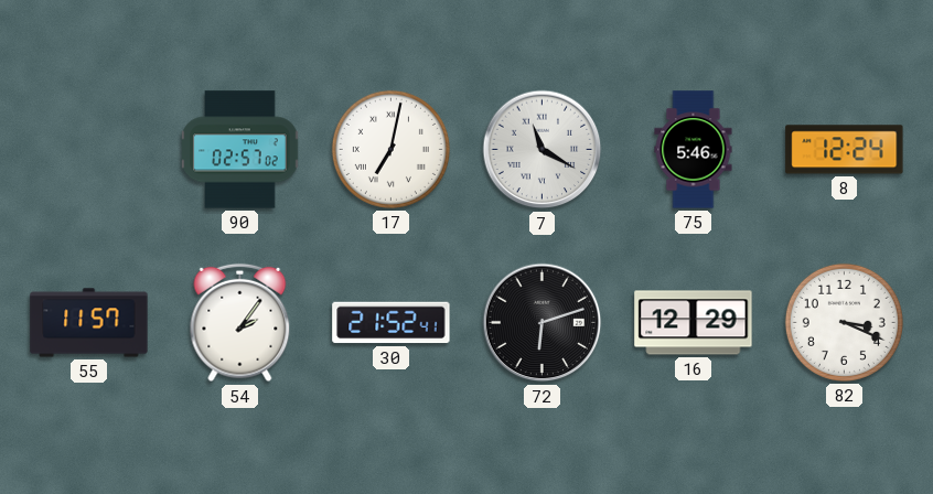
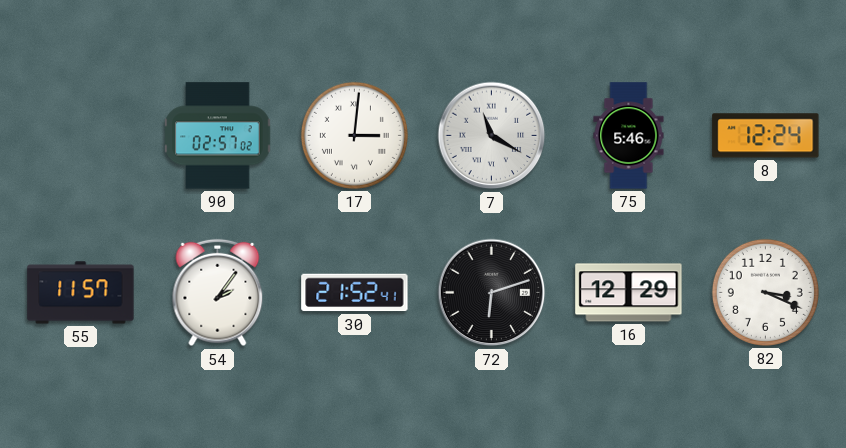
17: 7:02 -> 3:01 (354, 135)
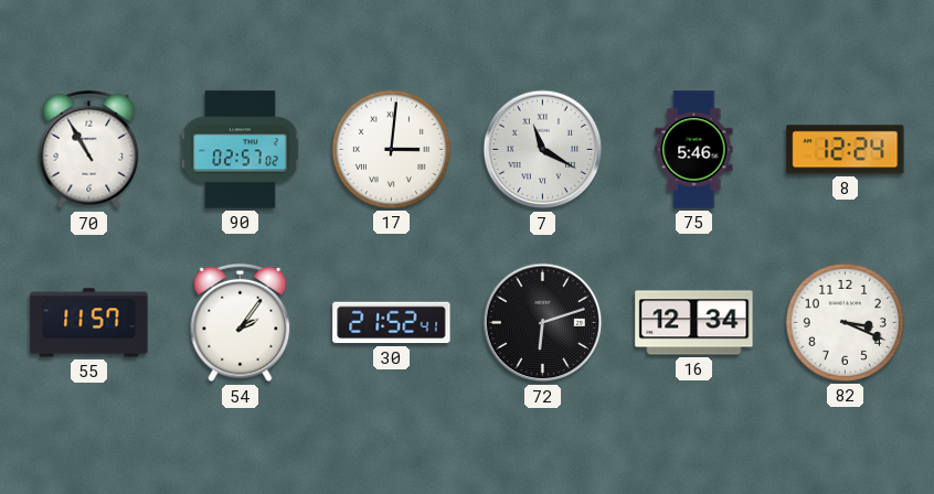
70: none -> 10:55 (89, 150)
16: 12:29 -> 12:34 (694, 323)
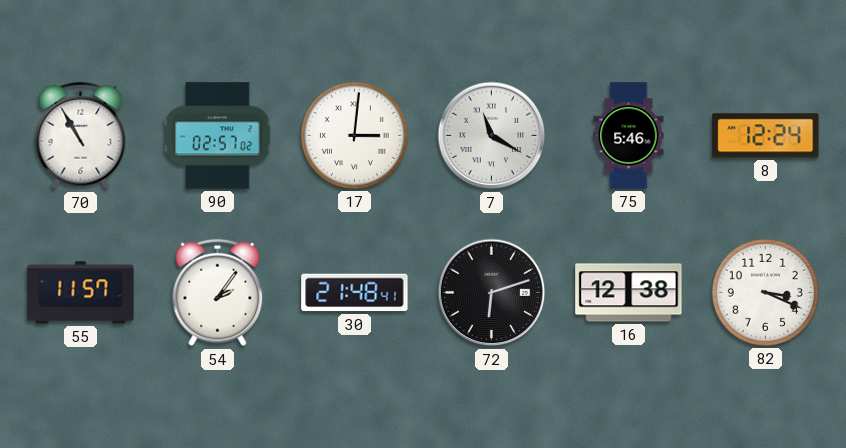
30: 21:52 -> 21:48 (355, 293)
16: 12:34 -> 12:38 (629, 293)
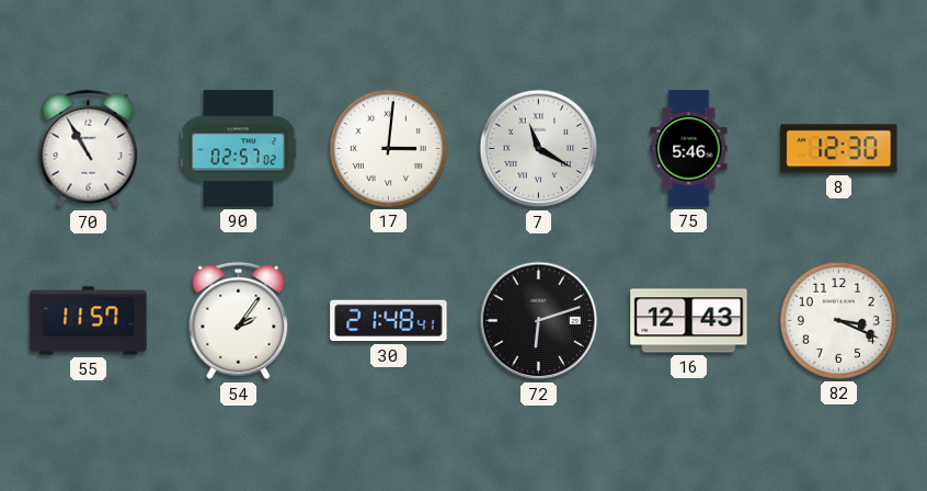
8: 12:24 -> 12:30 (839, 149)
16: 12:38 -> 12:43 (689, 321)
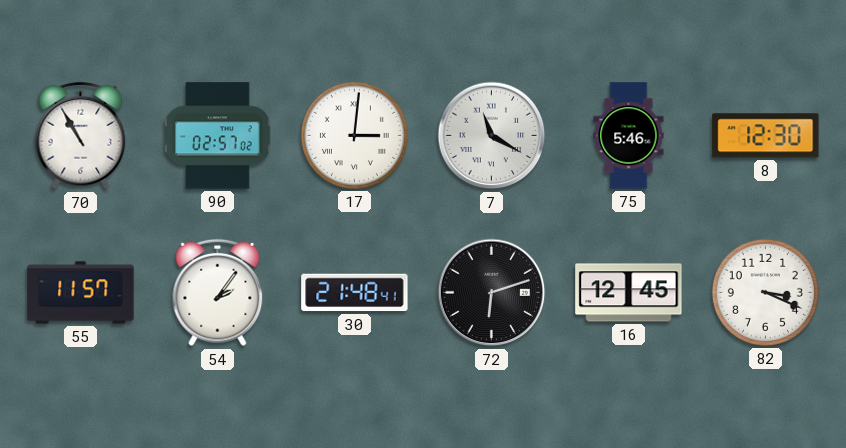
16: 12:43 -> 12:45 (629, 293)
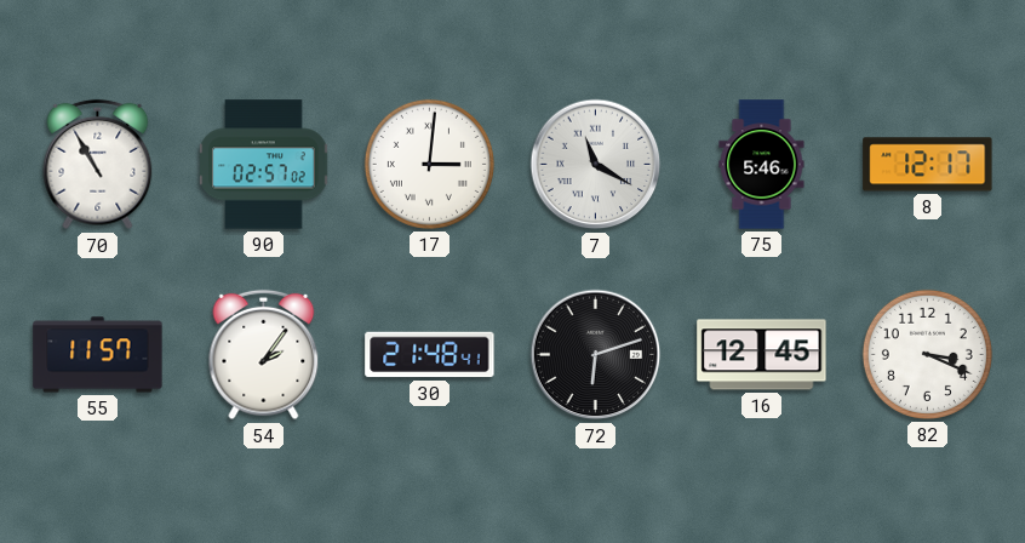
8: 12:30 -> 12:17 (928, 165)
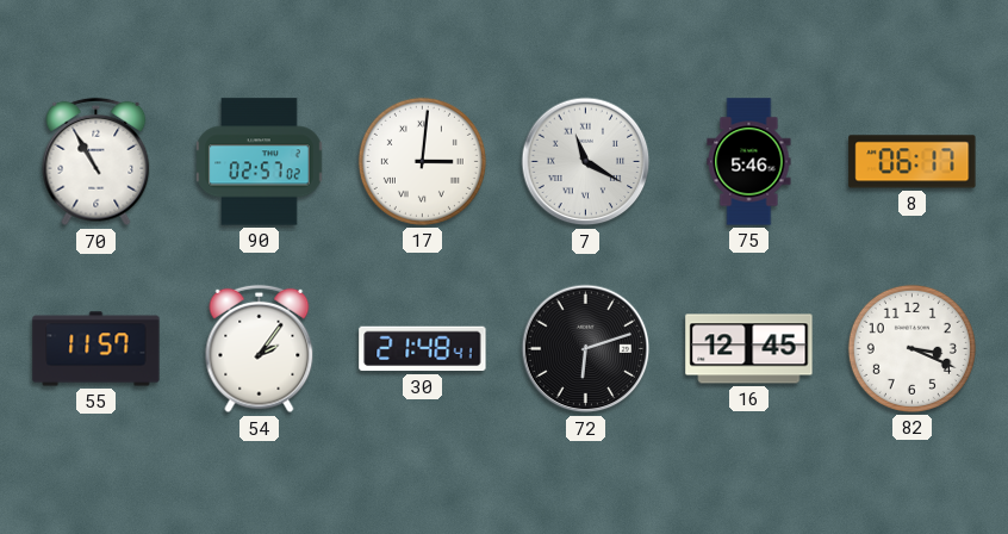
8: 12:17 -> 06:17 (913, 162)
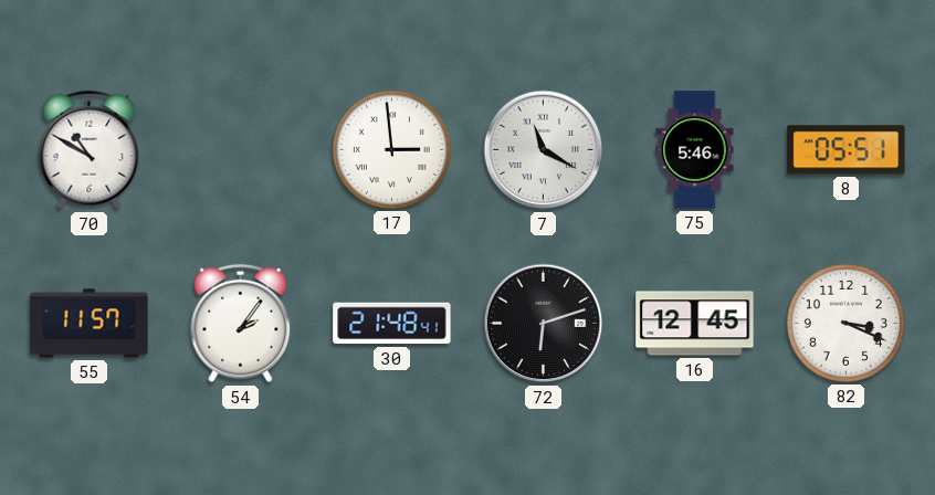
70: 10:55 -> 10:50 (90, 150)
90: 02:57 -> none (260, 162)
17: 3:01 -> 2:59 (391, 149)
8: 06:17 -> 05:51 (847, 150)
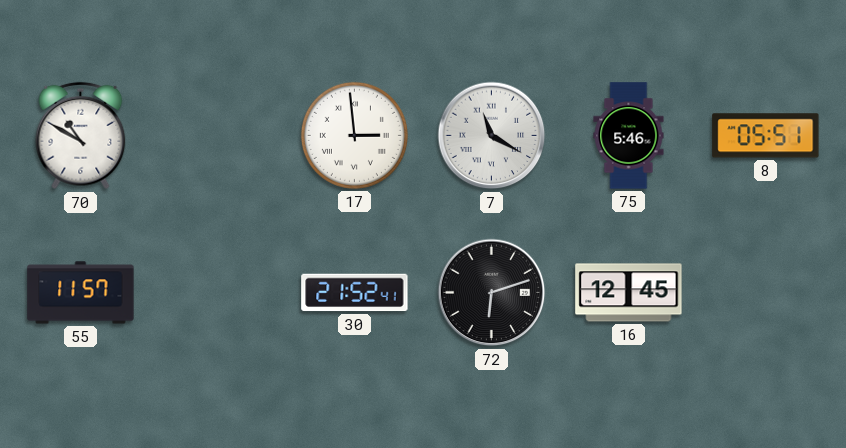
54: 2:06 -> none (241, 324)
30: 21:48 -> 21:52 (355, 293)
82: 3:19 -> none (845, 323)
